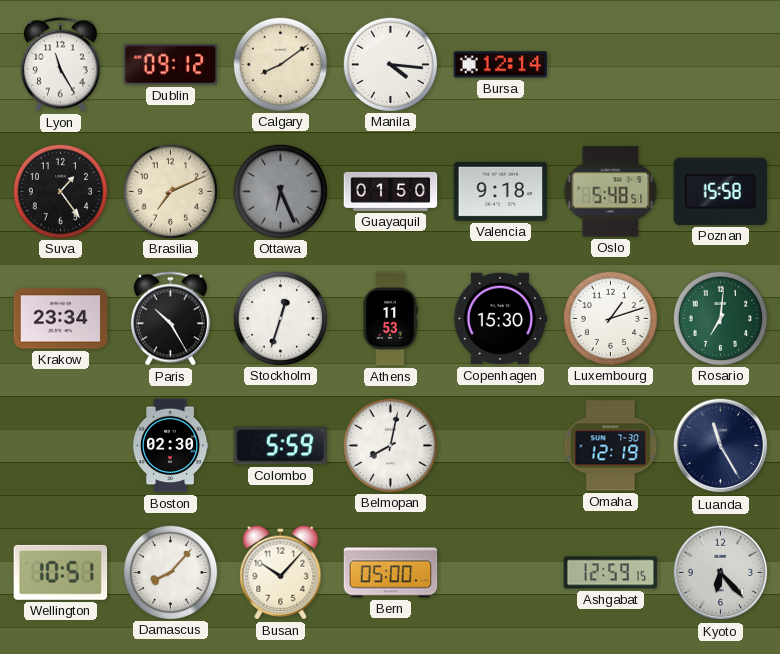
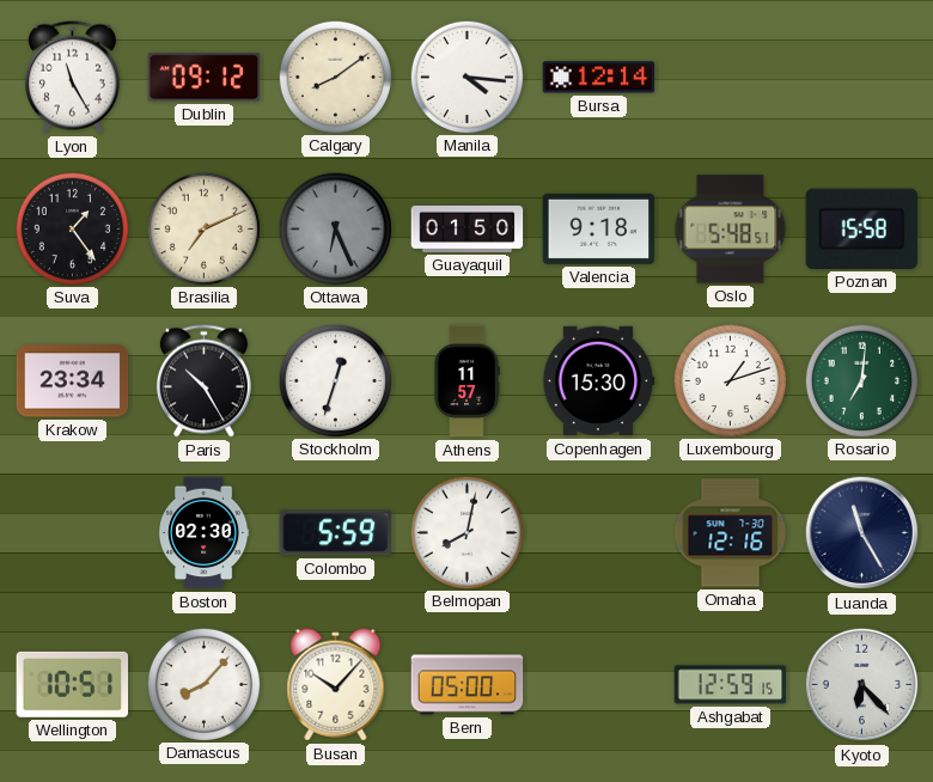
Athens: 11:53 -> 11:57 (466, 381)
Omaha: 12:19 -> 12:16 (731, 533)
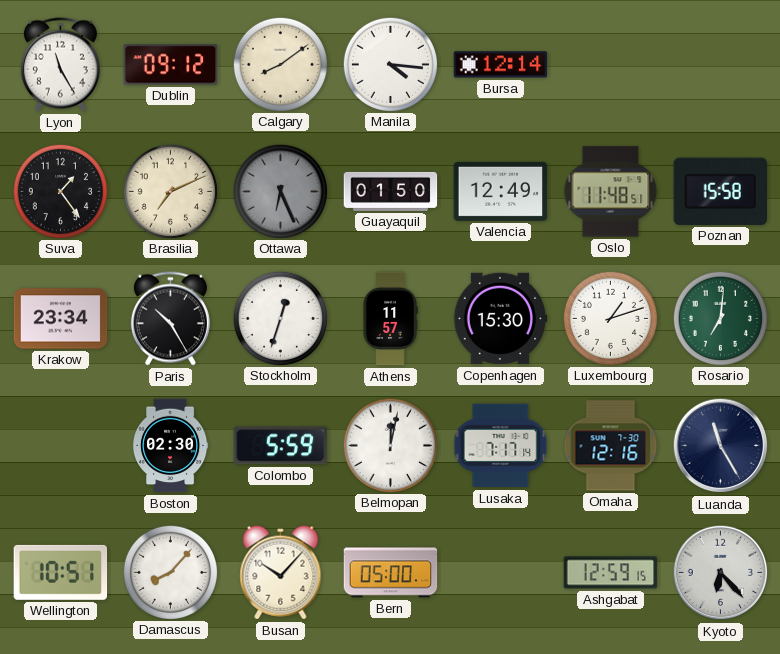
Valencia: 9:18 -> 12:49 (501, 191)
Oslo: 5:48 -> 11:48 (611, 192)
Belmopan: 8:02 -> 12:02 (390, 445)
Lusaka: none -> 7:17 (501, 446)
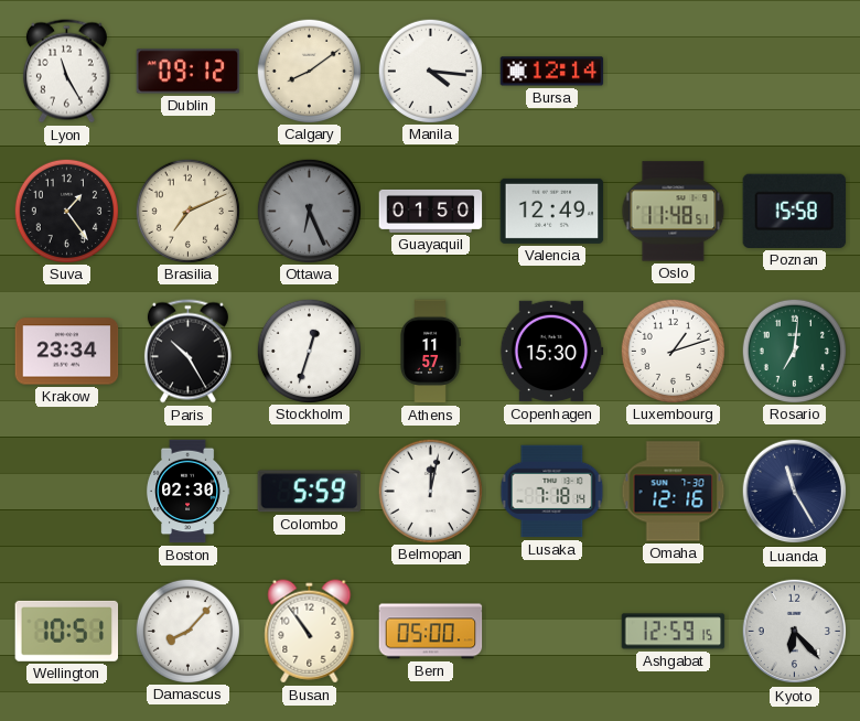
Lusaka: 7:17 -> 7:18 (552, 492)
Busan: 10:07 -> 10:54 (310, 632)
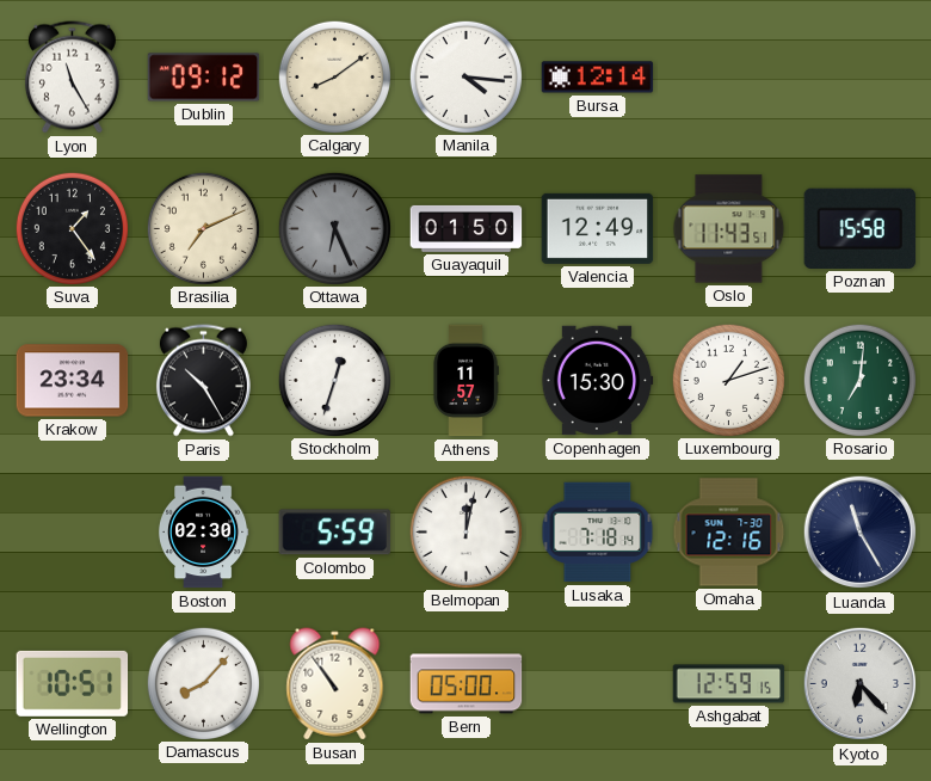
Oslo: 11:48 -> 11:43 (729, 229)
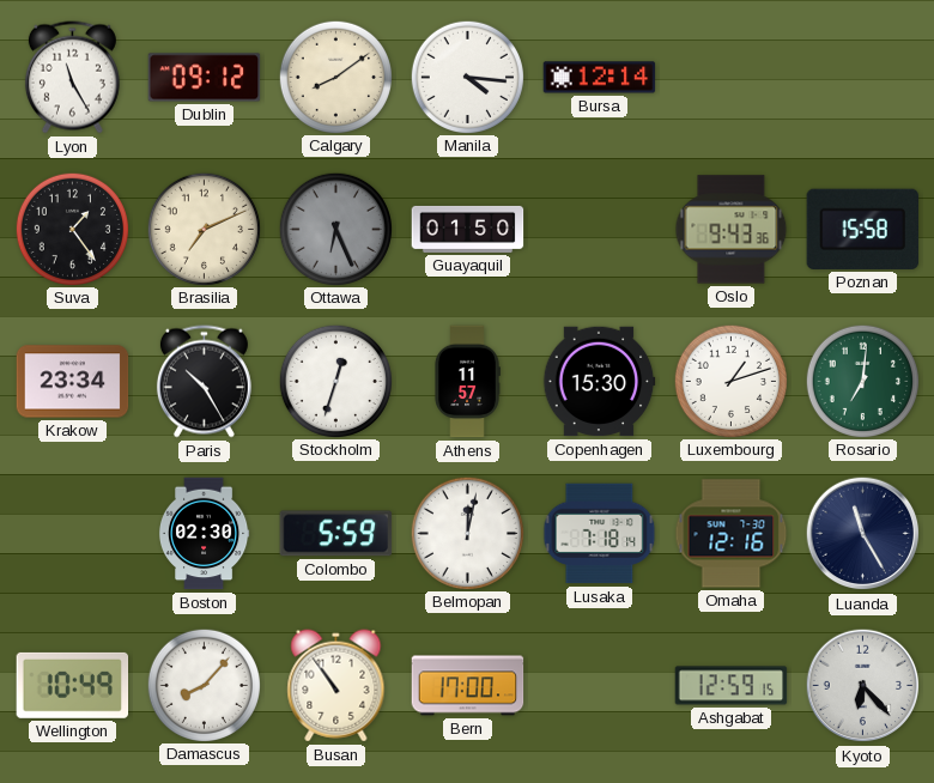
Valencia: 12:49 -> none (598, 228)
Oslo: 11:43 -> 9:43 (732, 230)
Wellington: 10:51 -> 10:49 (73, 685)
Bern: 05:00 -> 17:00 (468, 686)
